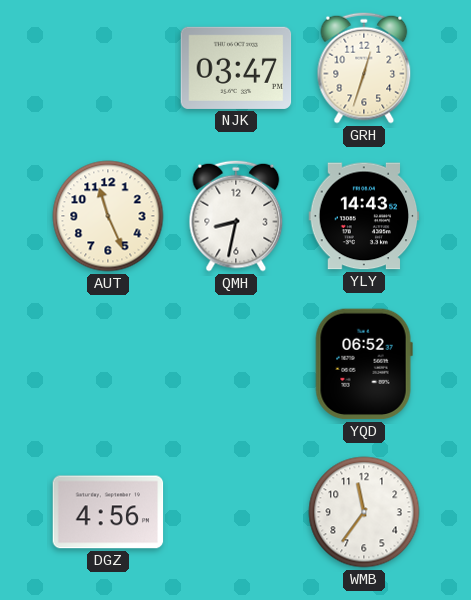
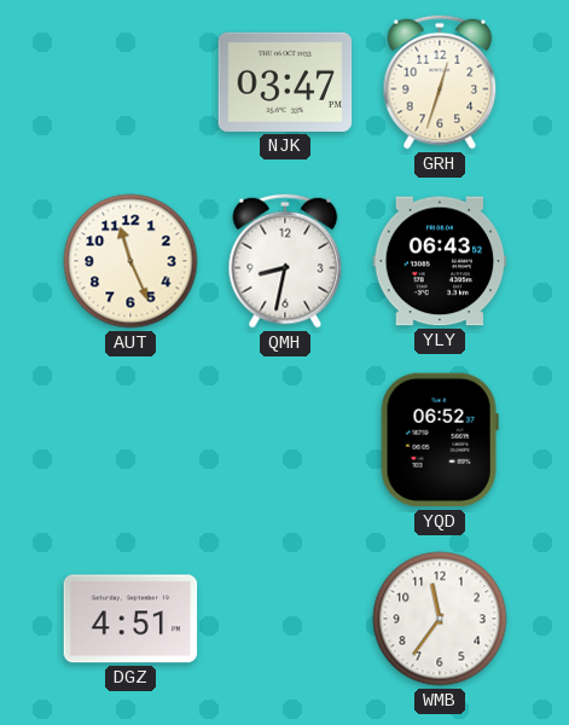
YLY: 14:43 -> 06:43 (440, 261)
DGZ: 4:56 -> 4:51 (130, 619)
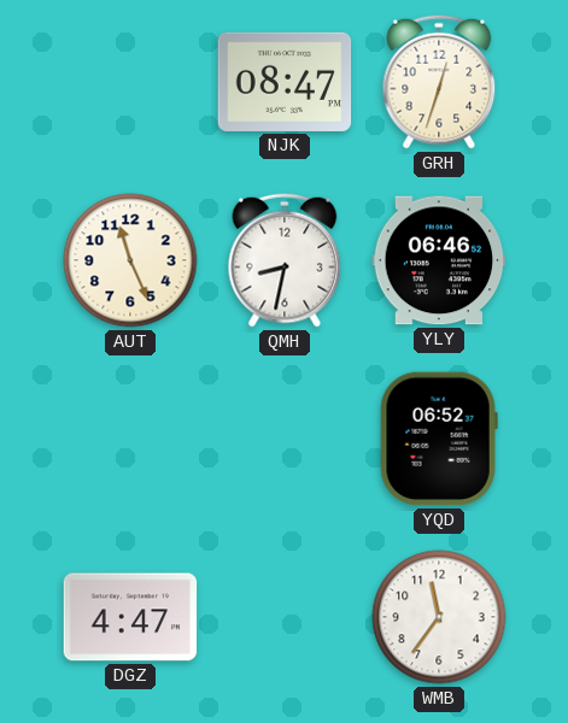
NJK: 03:47 -> 08:47 (285, 82)
YLY: 06:43 -> 06:46 (439, 260)
DGZ: 4:51 -> 4:47 (130, 617)
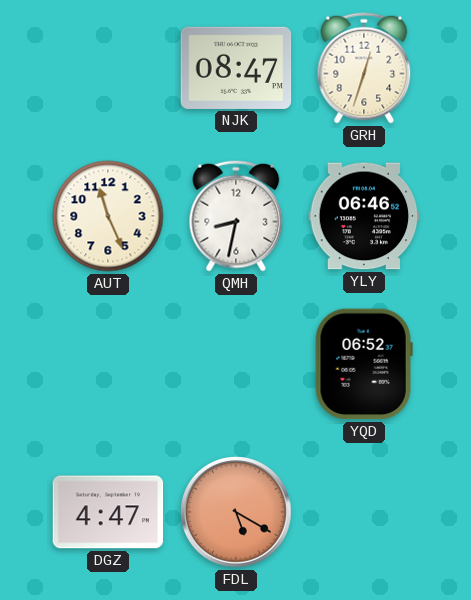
FDL: none -> 5:20 (237, 513)
WMB: 11:36 -> none (439, 617)
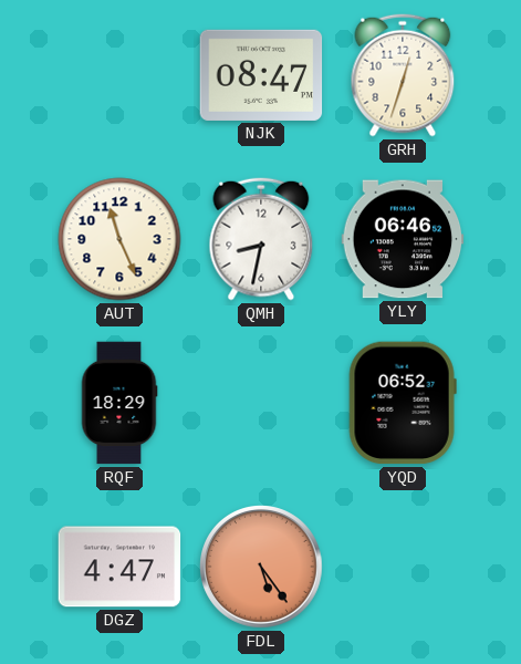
RQF: none -> 18:29 (119, 403)
FDL: 5:20 -> 5:24 (262, 568)
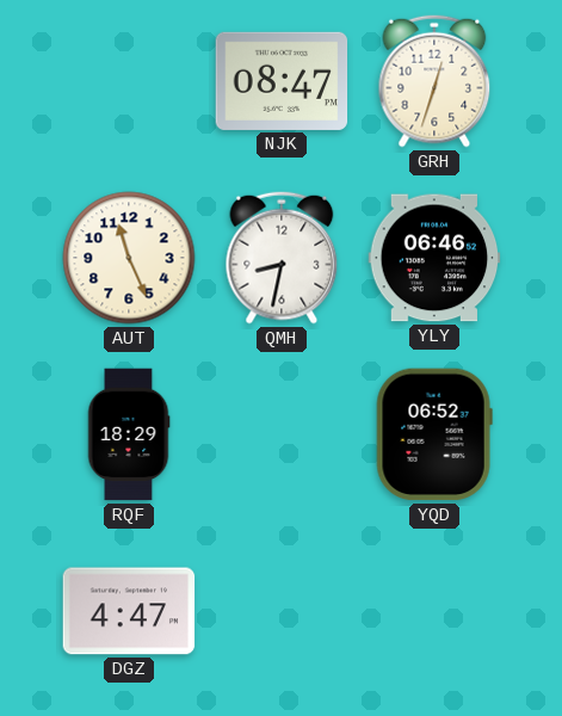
FDL: 5:24 -> none (262, 568)
